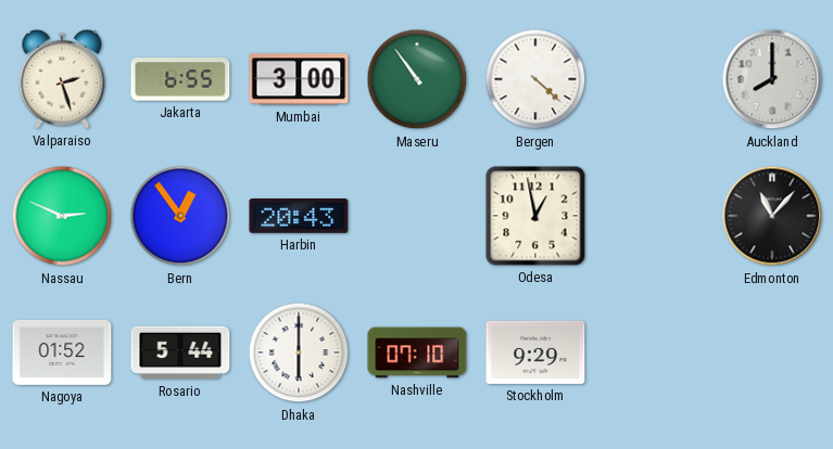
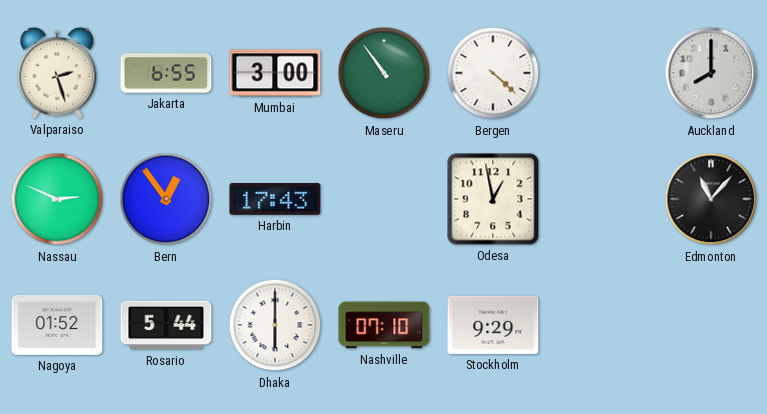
Harbin: 20:43 -> 17:43 (275, 200)
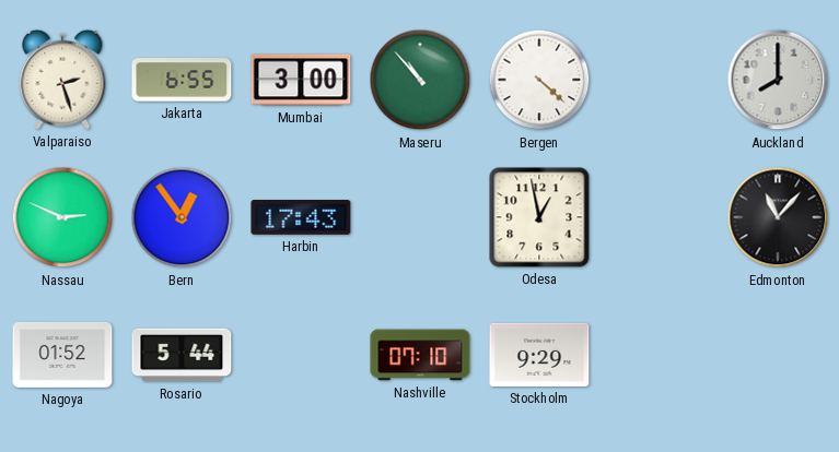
Maseru: 10:54 -> 10:53 (420, 80)
Dhaka: 6:00 -> none (275, 325)
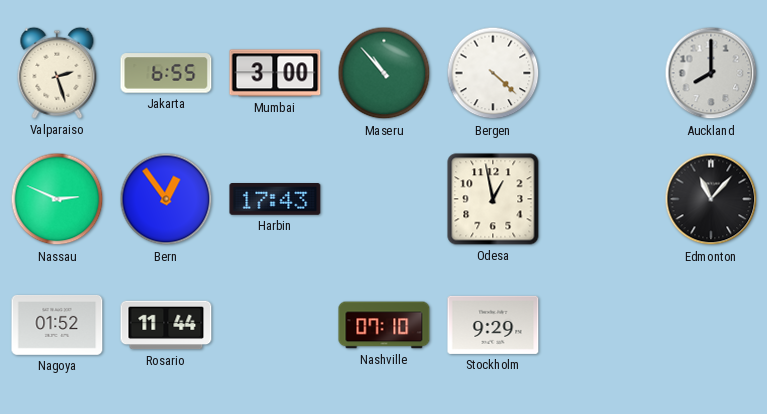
Rosario: 5:44 -> 11:44 (166, 325)
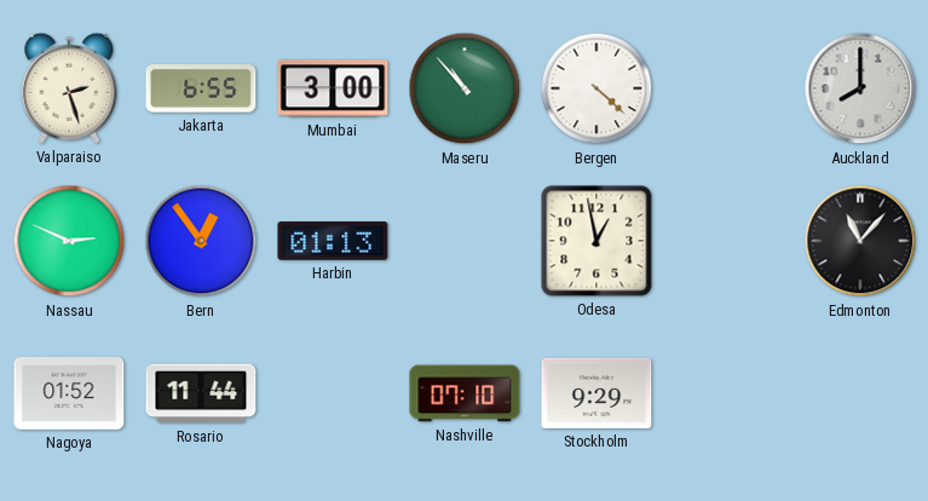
Harbin: 17:43 -> 01:13 (333, 242)
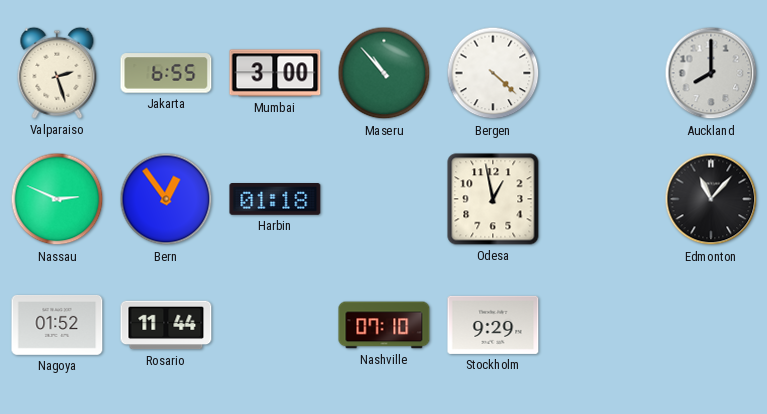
Harbin: 01:13 -> 01:18 (275, 200)
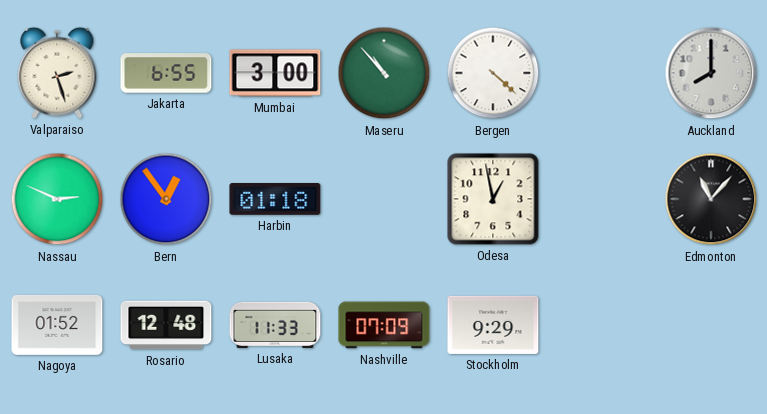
Rosario: 11:44 -> 12:48 (166, 325)
Lusaka: none -> 11:33 (275, 325)
Nashville: 07:10 -> 07:09 (384, 325)
